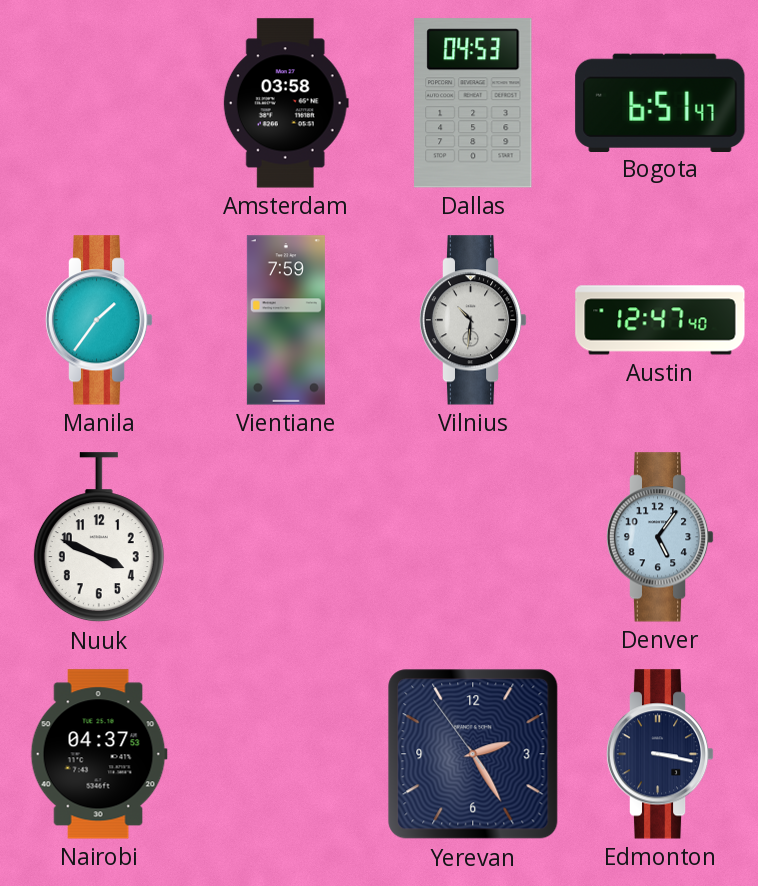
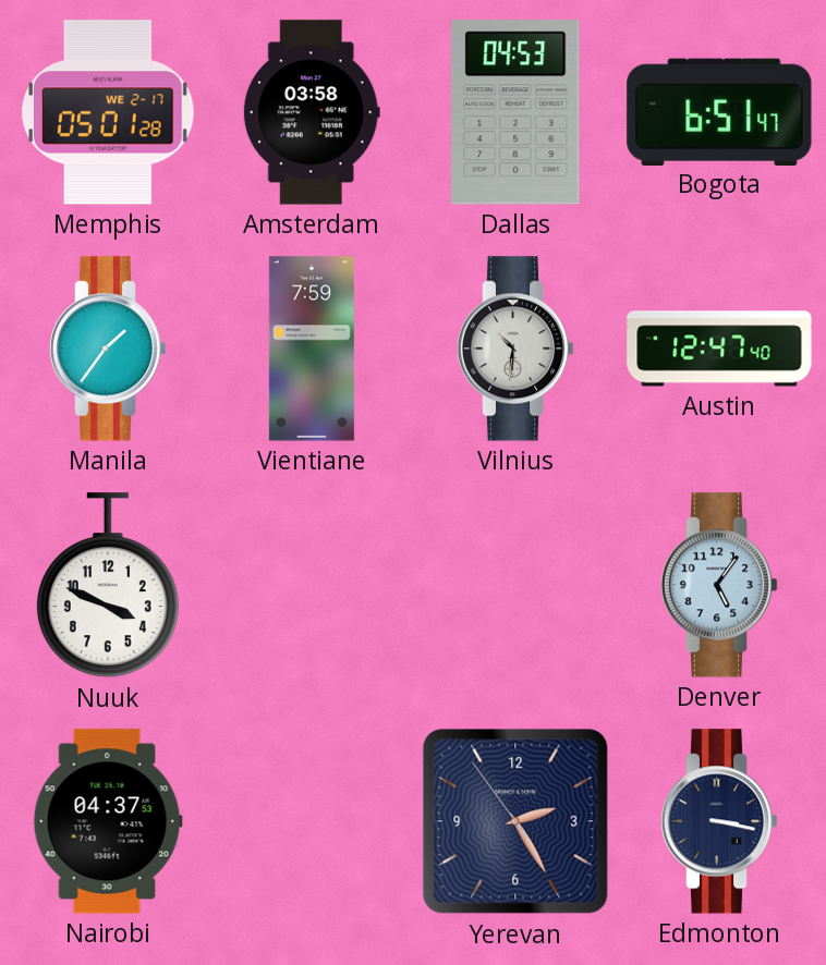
Memphis: none -> 05:01 (108, 112)
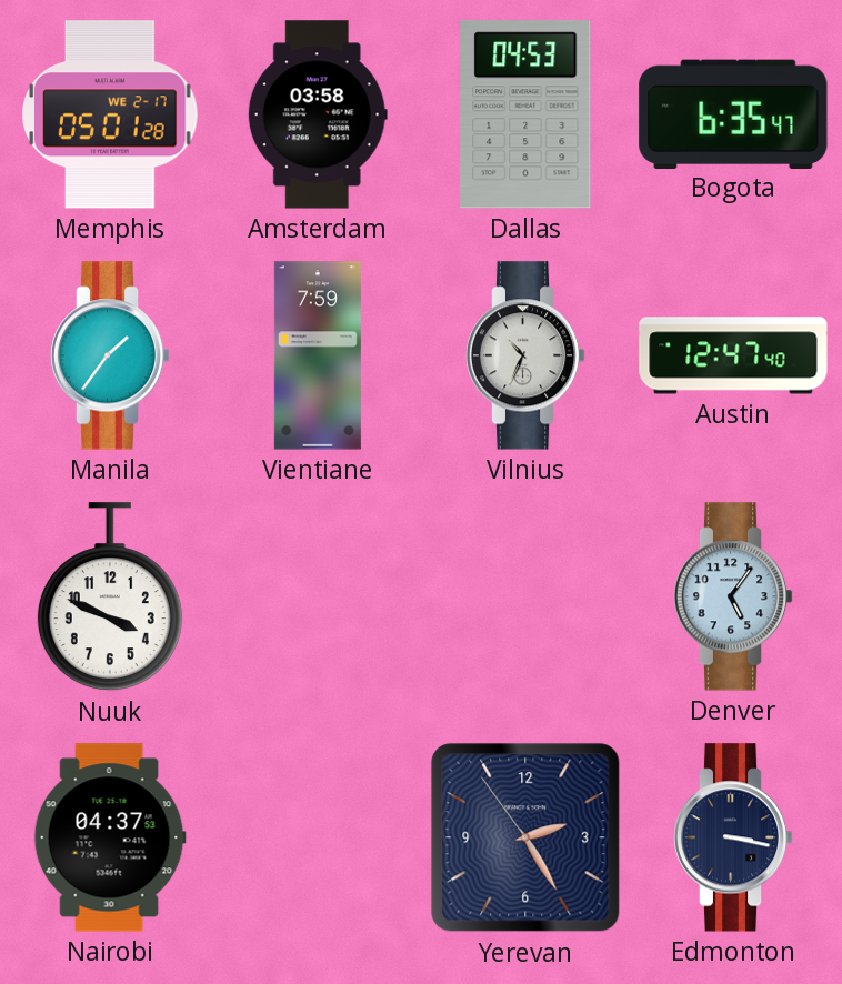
Bogota: 6:51 -> 6:35 (733, 113)
Vilnius: 10:31 -> 10:34 (525, 355)
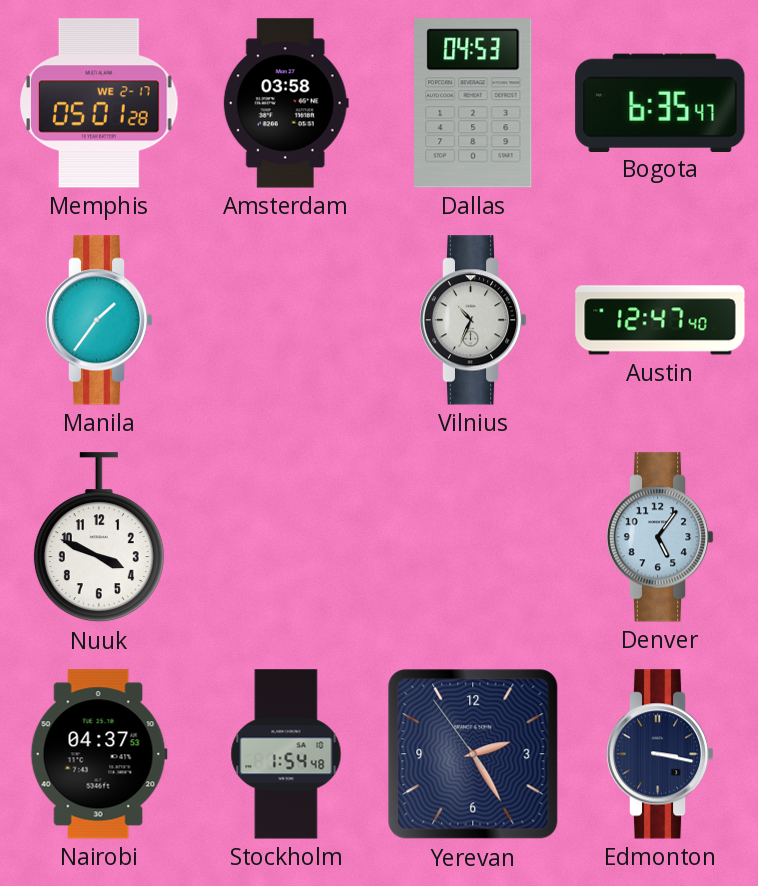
Vientiane: 7:59 -> none (318, 355)
Stockholm: none -> 1:54 (286, 754)
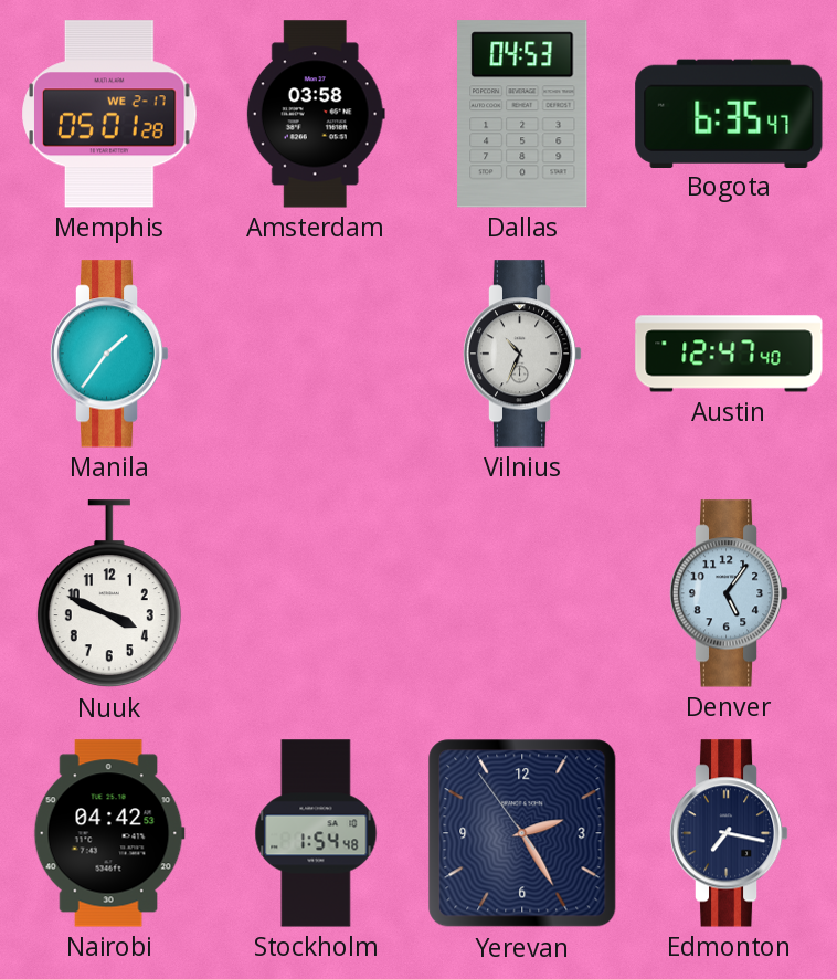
Nairobi: 04:37 -> 04:42 (109, 833)
Edmonton: 3:17 -> 7:17 (729, 833)
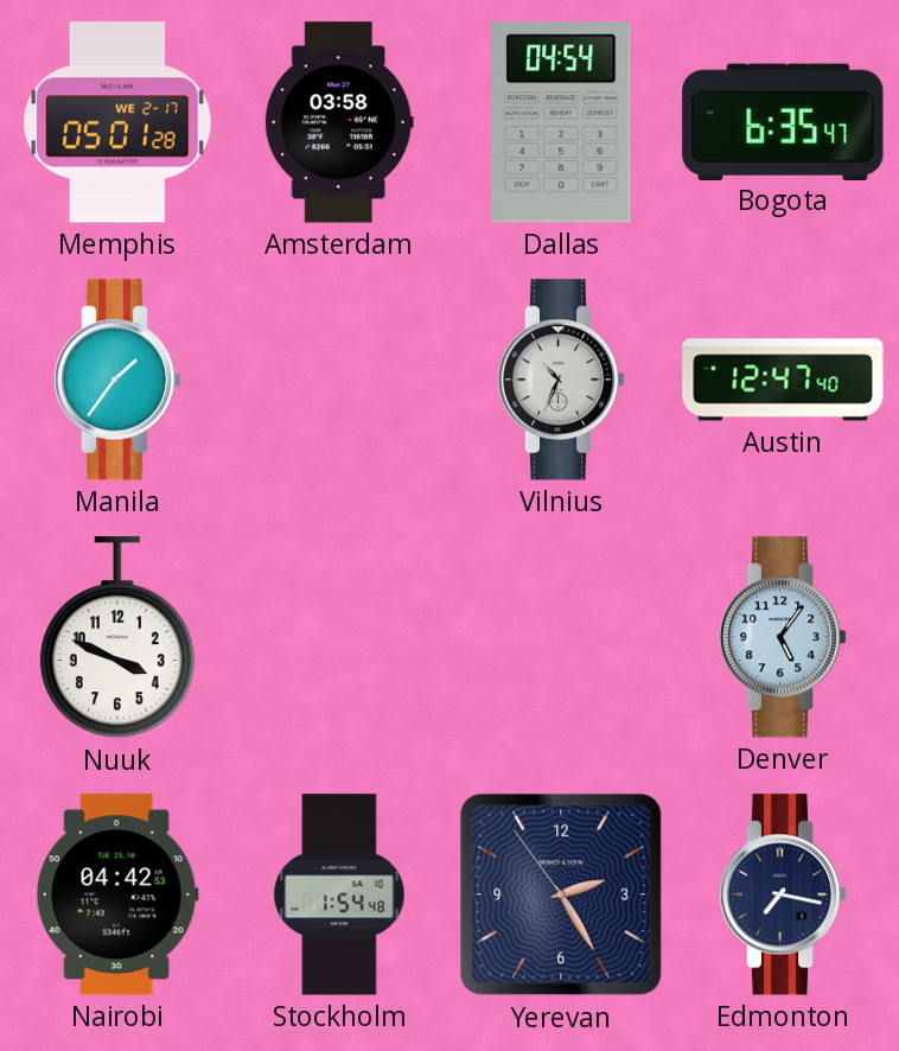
Dallas: 04:53 -> 04:54 (561, 122)
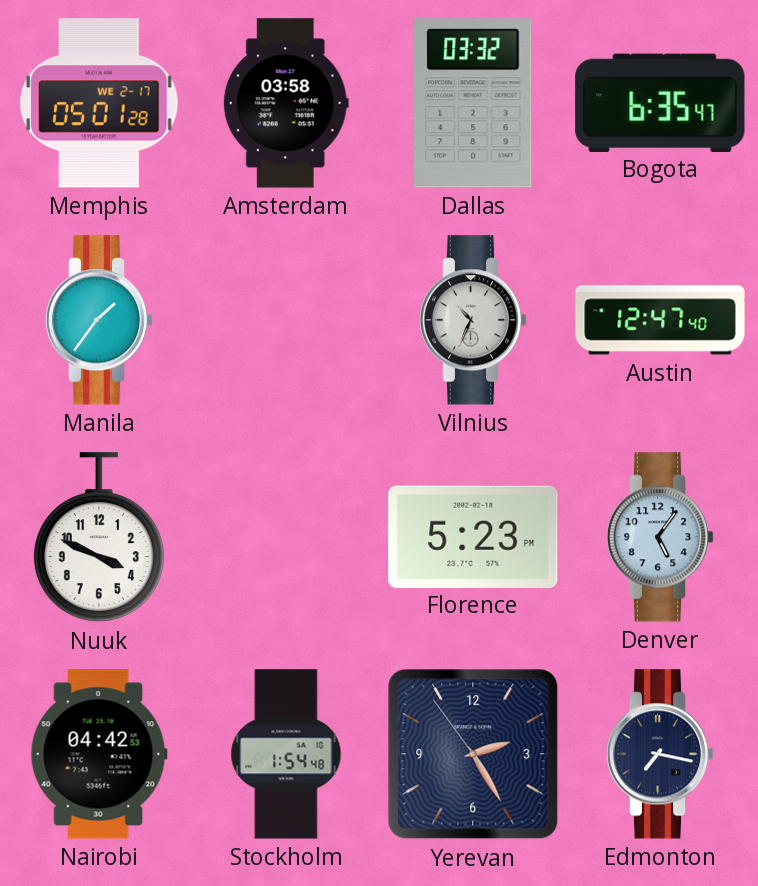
Dallas: 04:54 -> 03:32 (473, 103)
Florence: none -> 5:23 (473, 536)
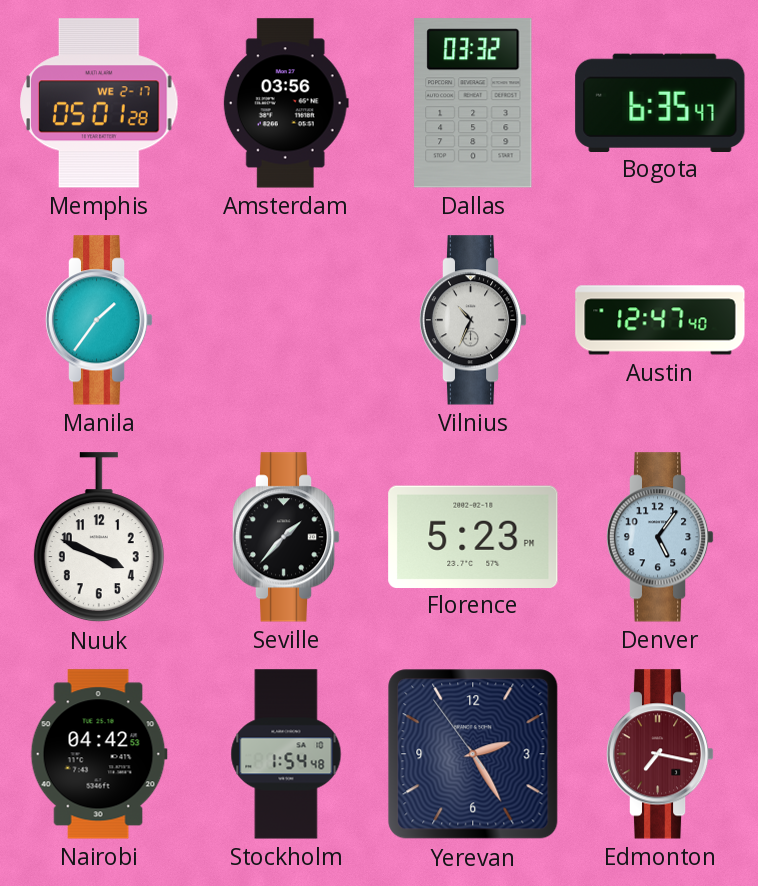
Amsterdam: 03:58 -> 03:56 (286, 103)
Seville: none -> 1:37 (286, 537)
Edmonton dial: navy -> burgundy (660, 754)
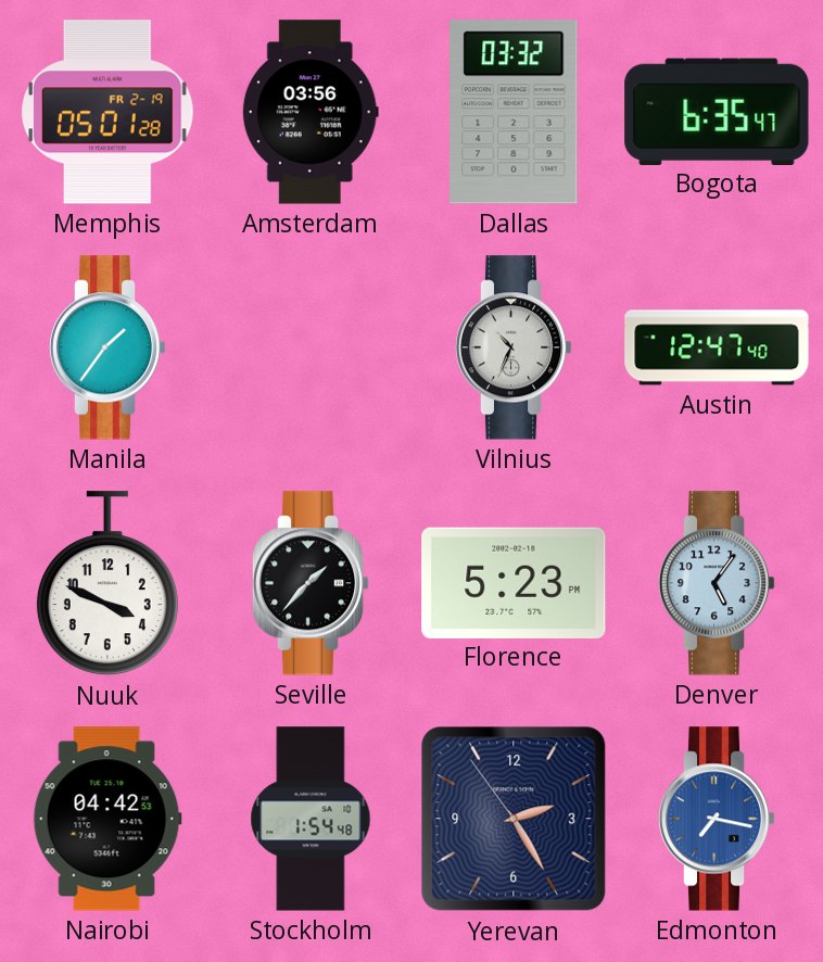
Memphis date: WE 2-17 -> FR 2-19 (107, 112)
Edmonton dial: burgundy -> blue (717, 819)
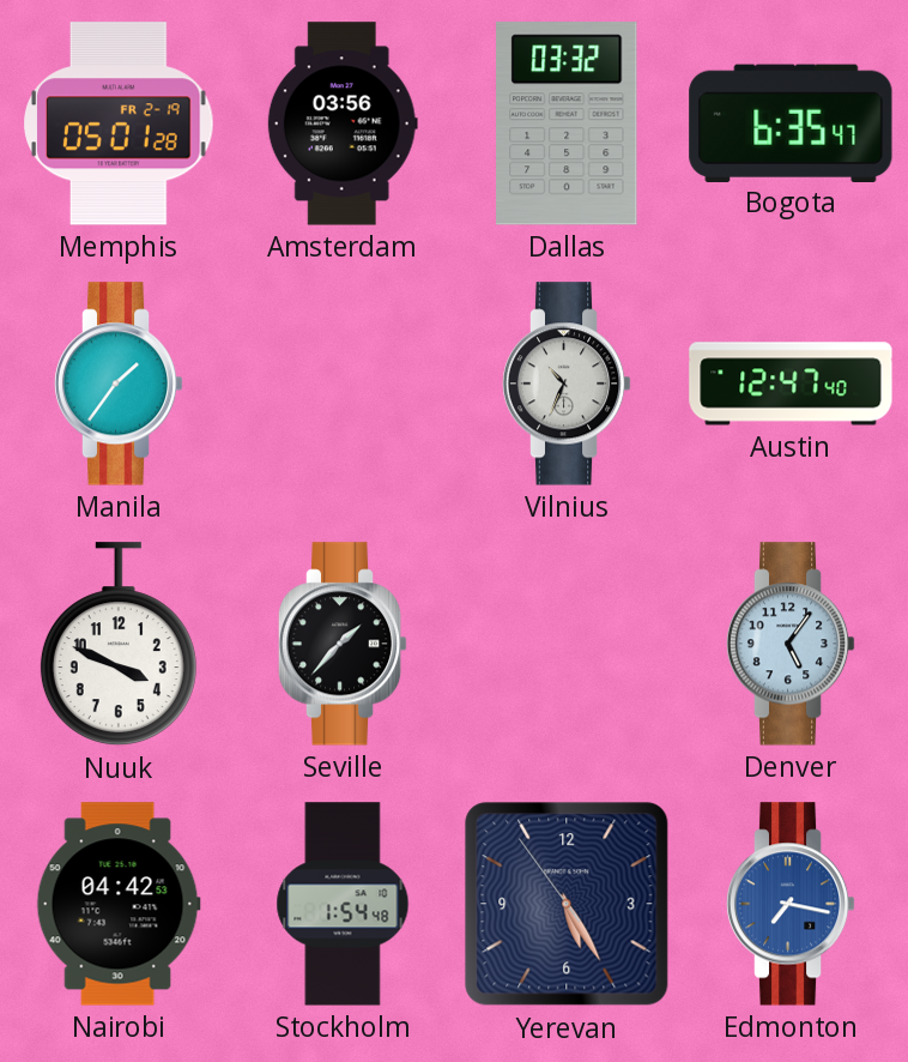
Florence: 5:23 -> none (514, 582)
Yerevan: 2:24 -> 5:24 (567, 904)
